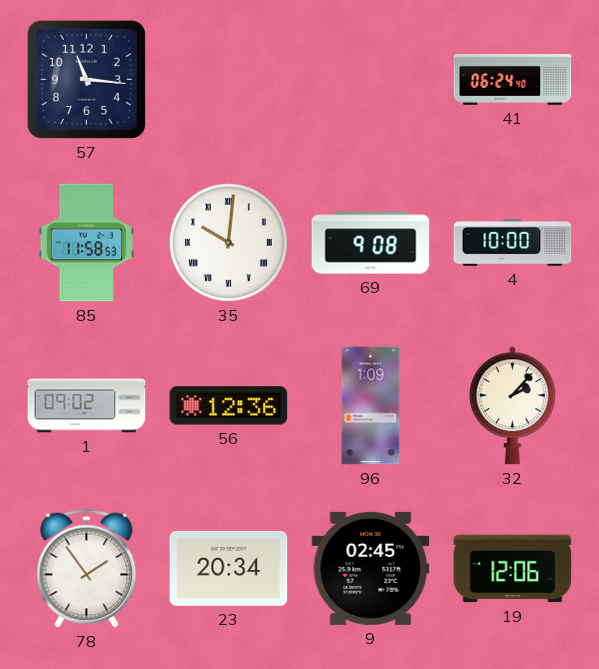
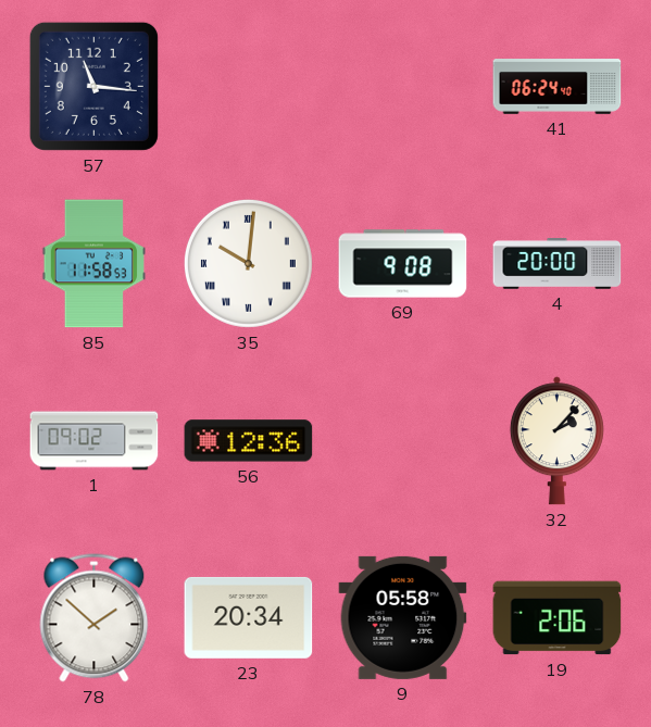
4: 10:00 -> 20:00 (558, 264)
96: 1:09 -> none (371, 406)
78: 1:54 -> 1:52 (95, 618)
9: 02:45 -> 05:58 (403, 617)
19: 12:06 -> 2:06 (558, 618)
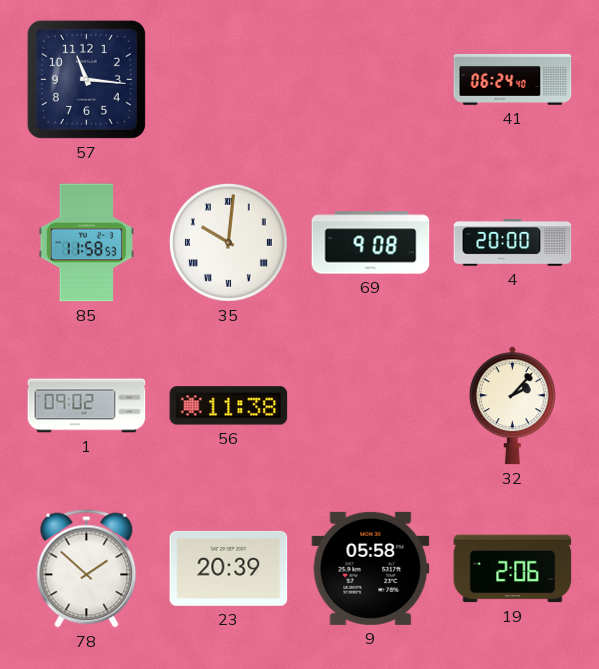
56: 12:36 -> 11:38 (229, 406)
23: 20:34 -> 20:39 (229, 568)
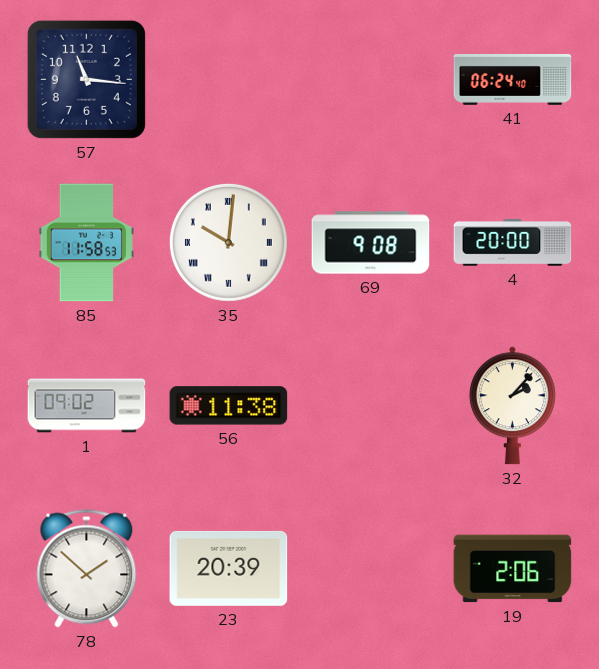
9: 05:58 -> none (371, 568)
